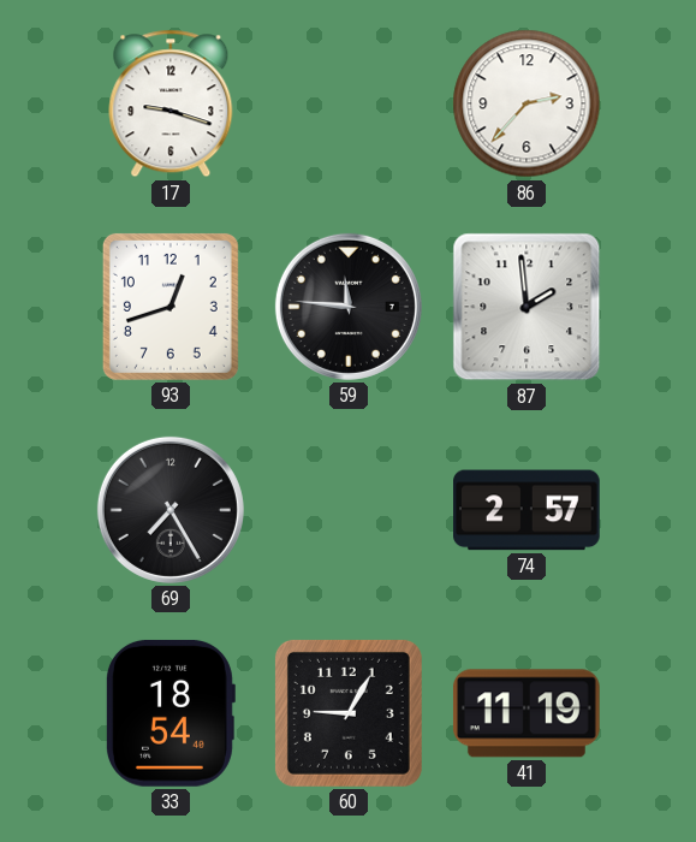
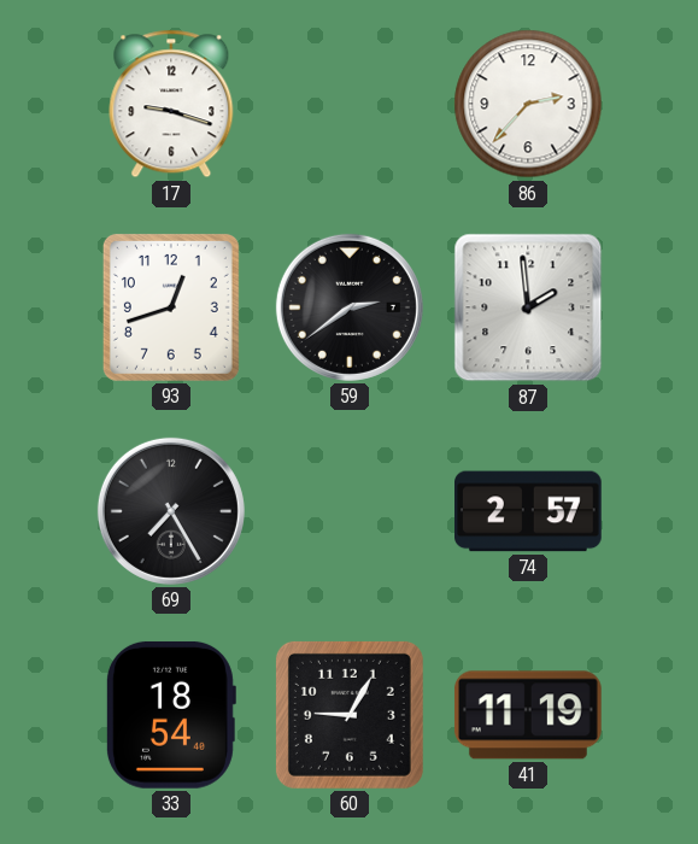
59: 11:46 -> 2:39 (350, 307)
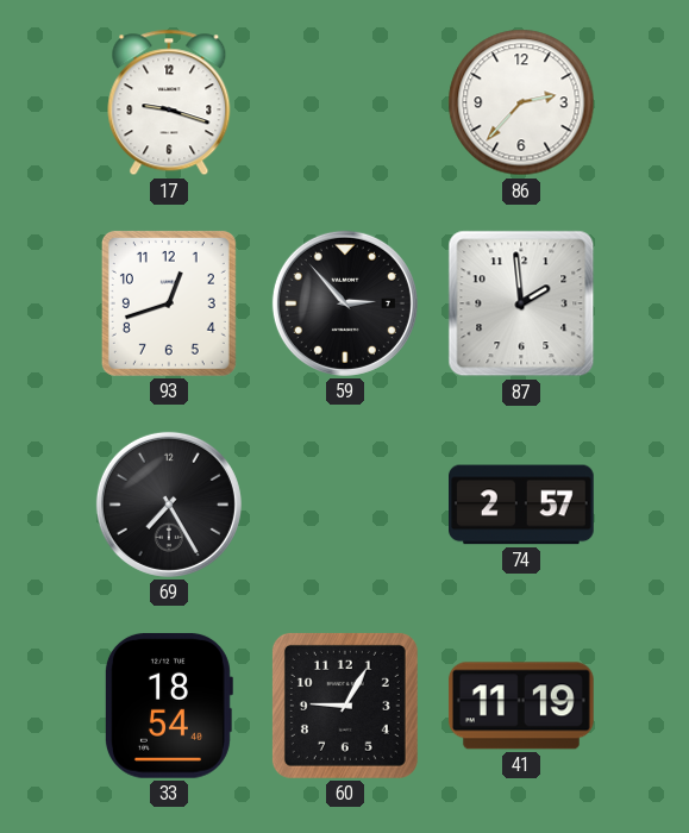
59: 2:39 -> 2:53 (345, 303)
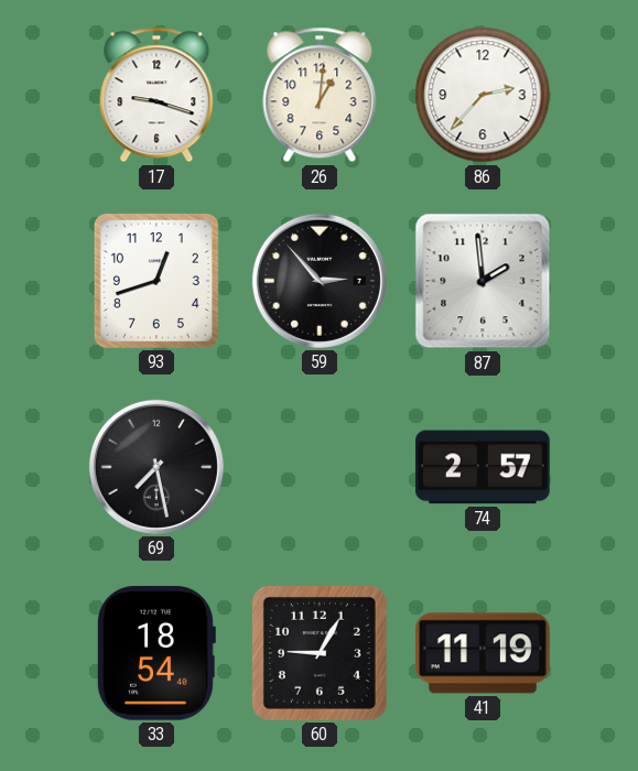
26: none -> 1:01 (320, 95)
69: 7:25 -> 7:28 (156, 467)
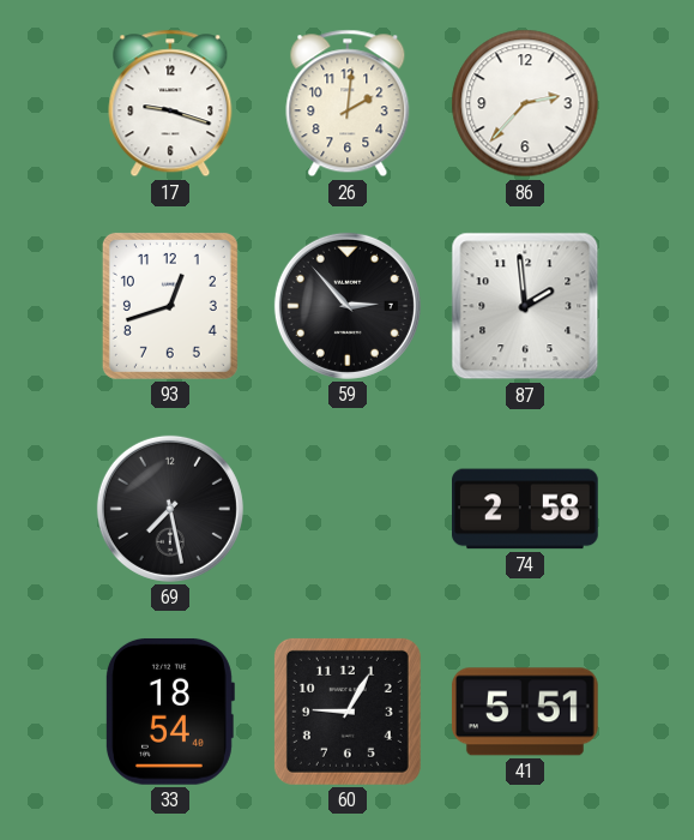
26: 1:01 -> 2:01 (348, 103)
74: 2:57 -> 2:58 (526, 509)
41: 11:19 -> 5:51 (525, 712)
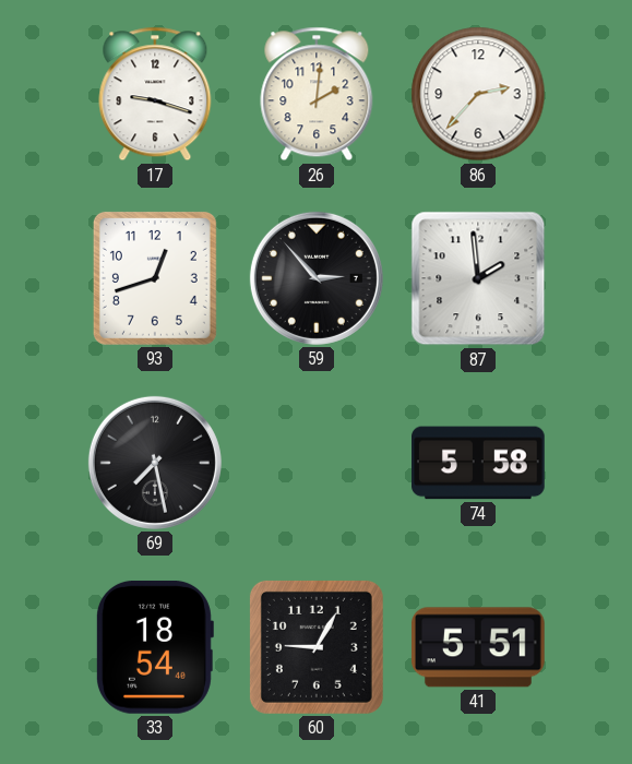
74: 2:58 -> 5:58 (479, 463)
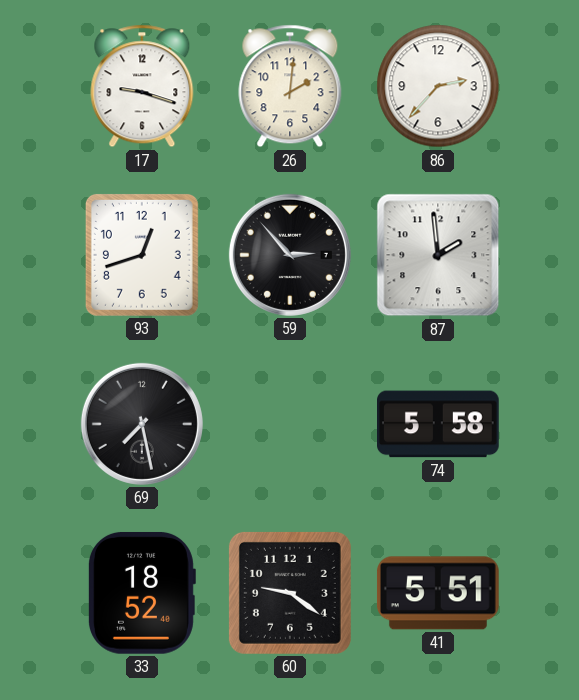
33: 18:54 -> 18:52 (141, 593)
60: 9:05 -> 9:21 (290, 593)
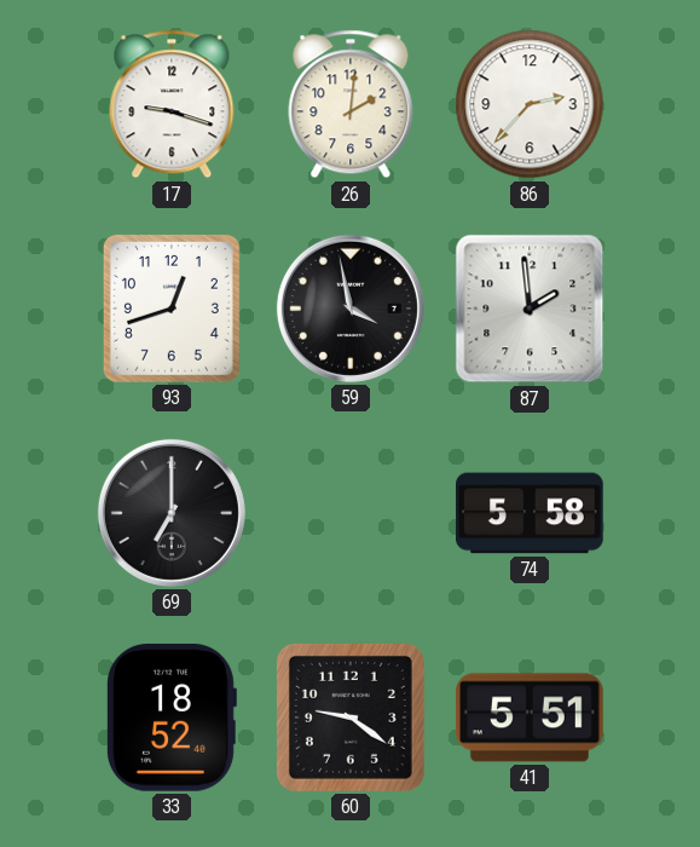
59: 2:53 -> 3:58 (351, 309)
69: 7:28 -> 7:00 (172, 513)
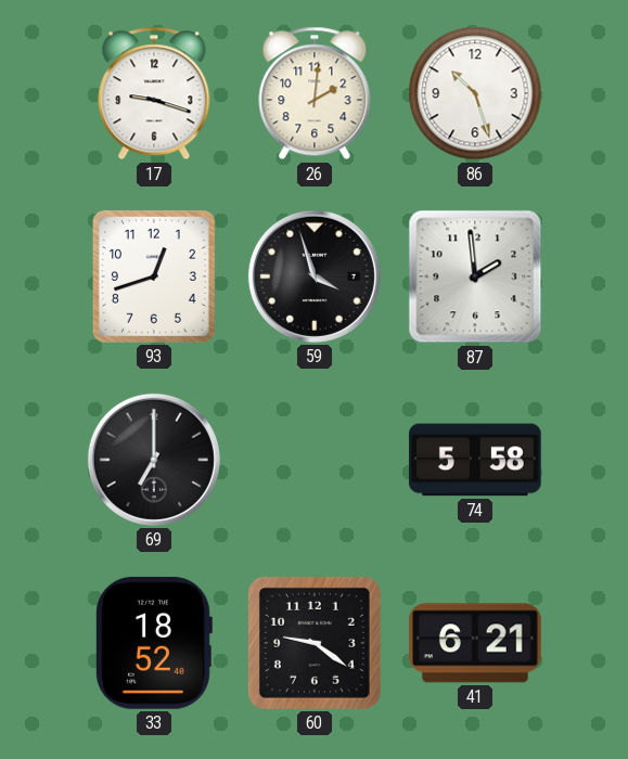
86: 2:37 -> 10:27 (475, 93)
59: 3:58 -> 3:57 (315, 276)
41: 5:51 -> 6:21 (475, 643)
